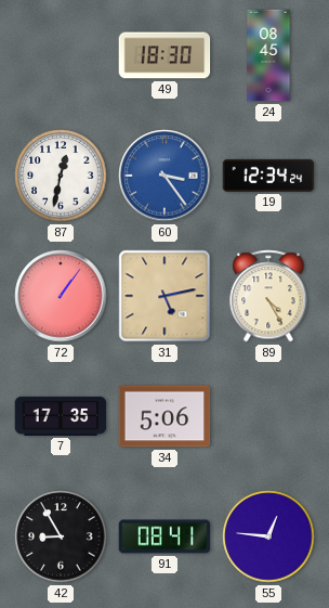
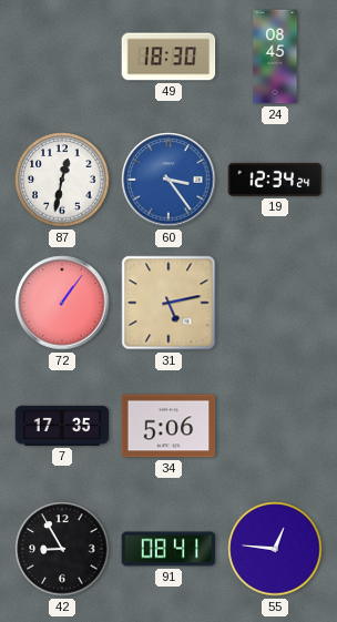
89: 4:25 -> none (268, 296)
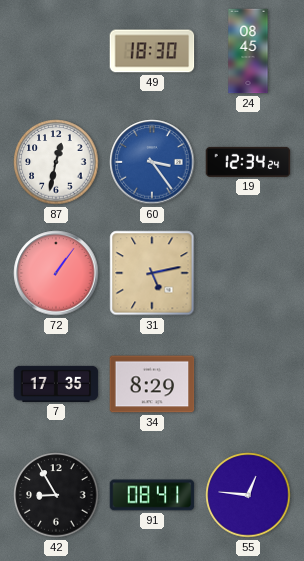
34: 5:06 -> 8:29 (152, 384)
